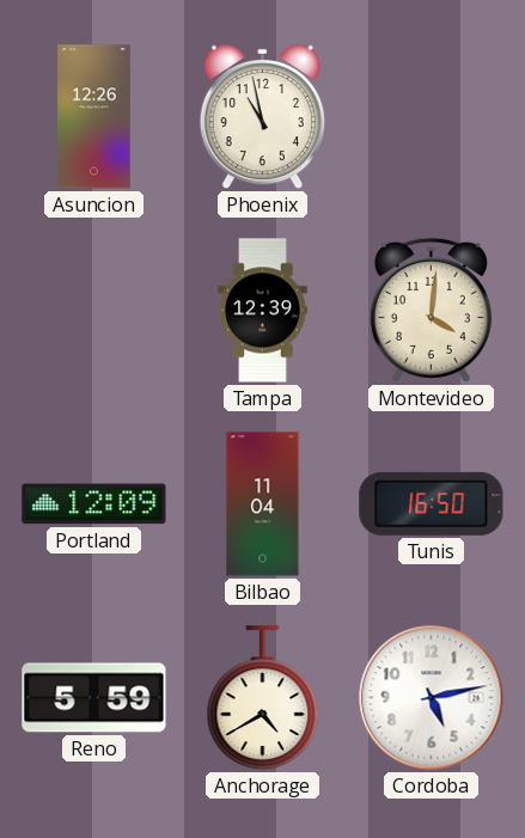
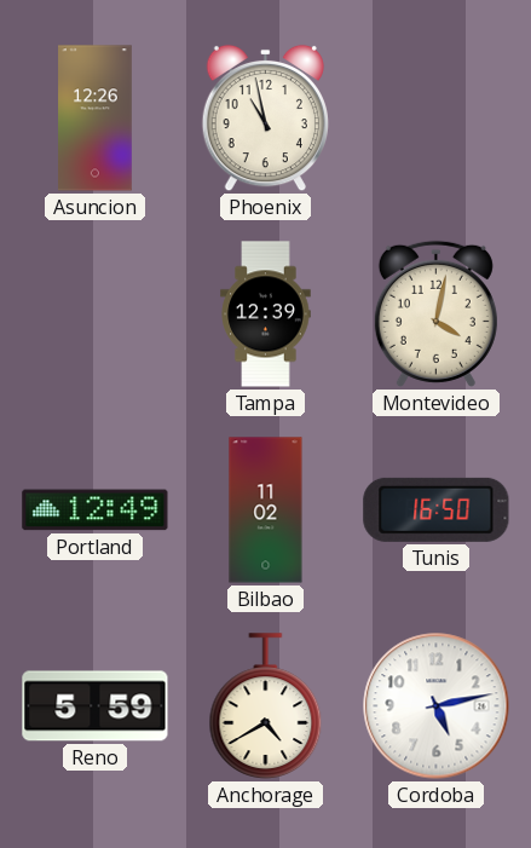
Montevideo: 4:01 -> 4:02 (435, 313)
Portland: 12:09 -> 12:49 (96, 510)
Bilbao: 11:04 -> 11:02 (266, 510)
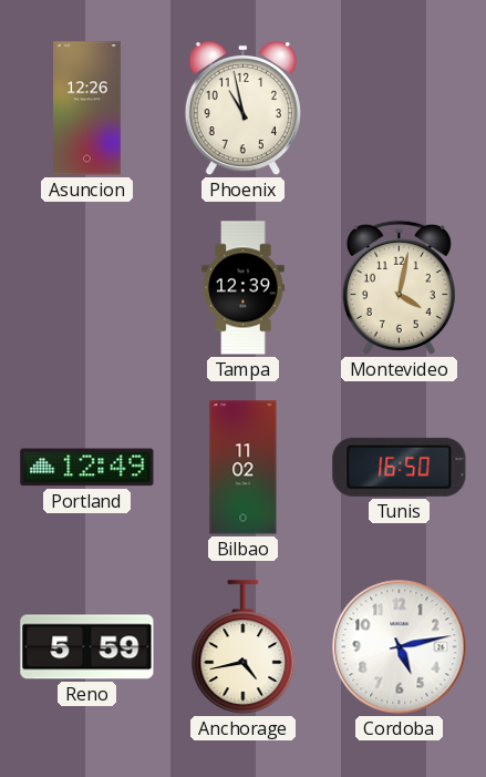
Anchorage: 4:40 -> 4:43 (244, 647)
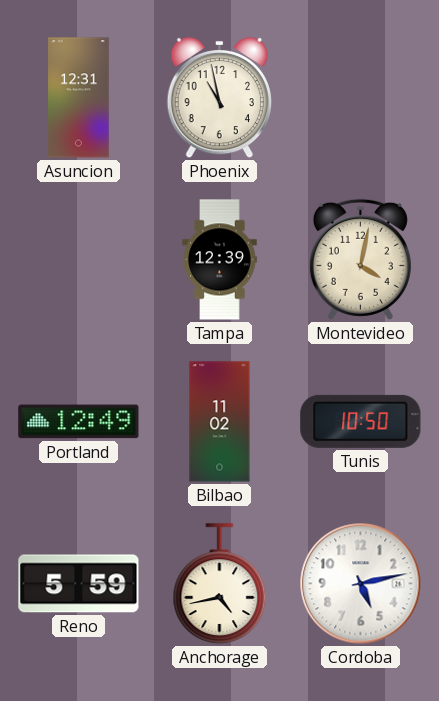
Asuncion: 12:26 -> 12:31 (79, 98)
Tunis: 16:50 -> 10:50 (361, 421)
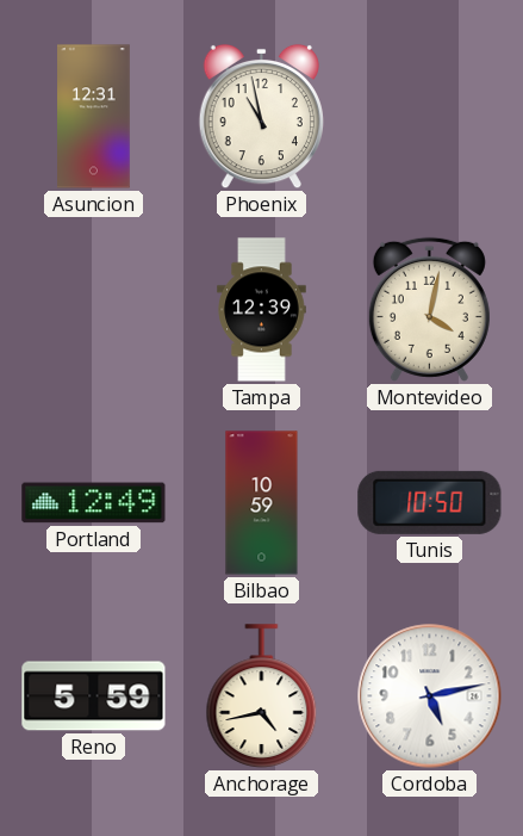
Bilbao: 11:02 -> 10:59 (262, 503)
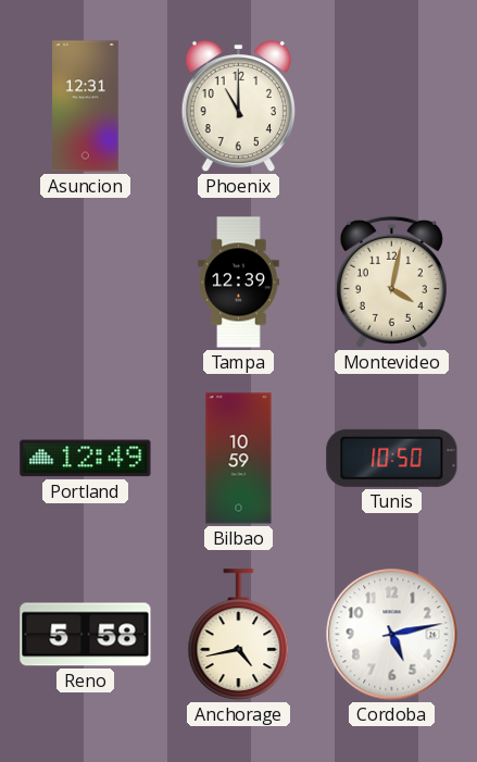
Phoenix: 10:58 -> 11:00 (238, 107)
Reno: 5:59 -> 5:58 (86, 635)
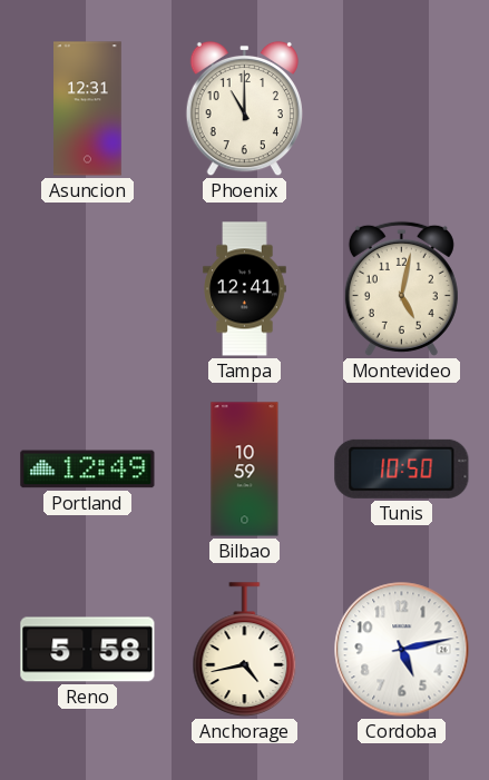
Tampa: 12:39 -> 12:41 (245, 289)
Montevideo: 4:02 -> 5:02 (401, 288)
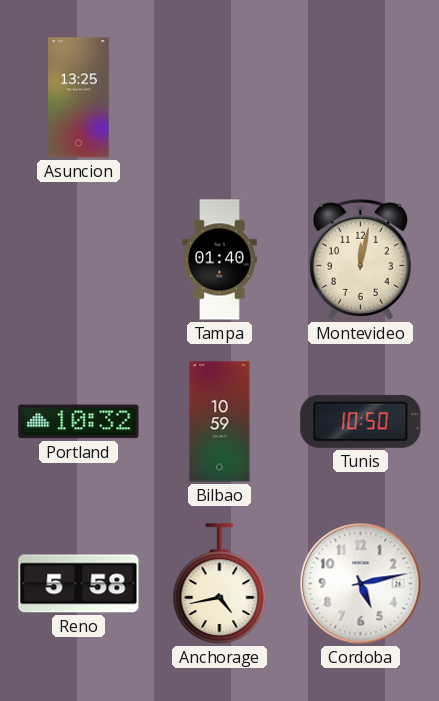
Asuncion: 12:31 -> 13:25 (79, 98)
Phoenix: 11:00 -> none (244, 109)
Tampa: 12:41 -> 01:40 (220, 260)
Montevideo: 5:02 -> 12:02 (360, 259)
Portland: 12:49 -> 10:32 (79, 422)
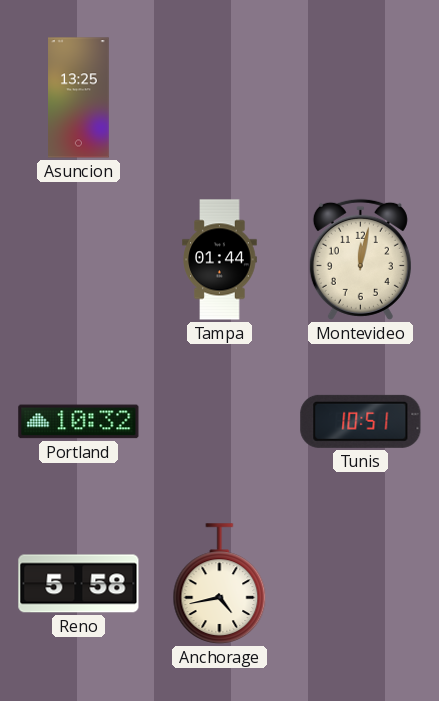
Tampa: 01:40 -> 01:44 (220, 260)
Bilbao: 10:59 -> none (220, 422)
Tunis: 10:50 -> 10:51 (361, 421)
Cordoba: 5:13 -> none (361, 584)
